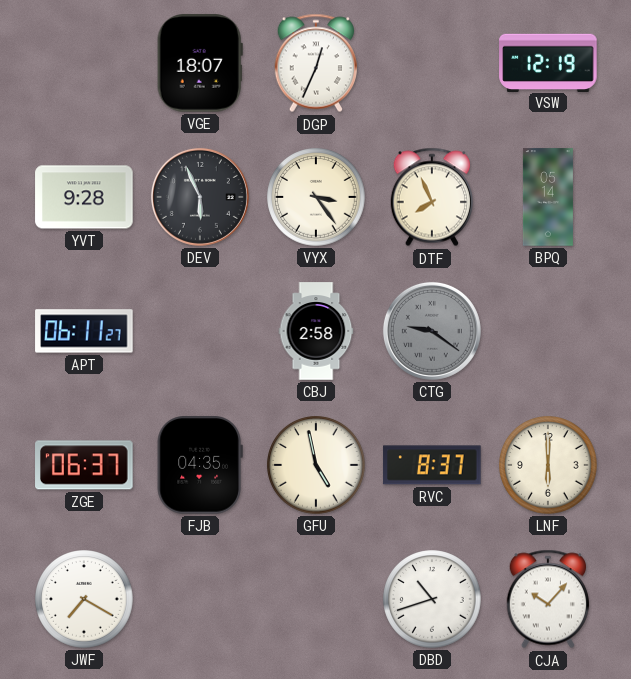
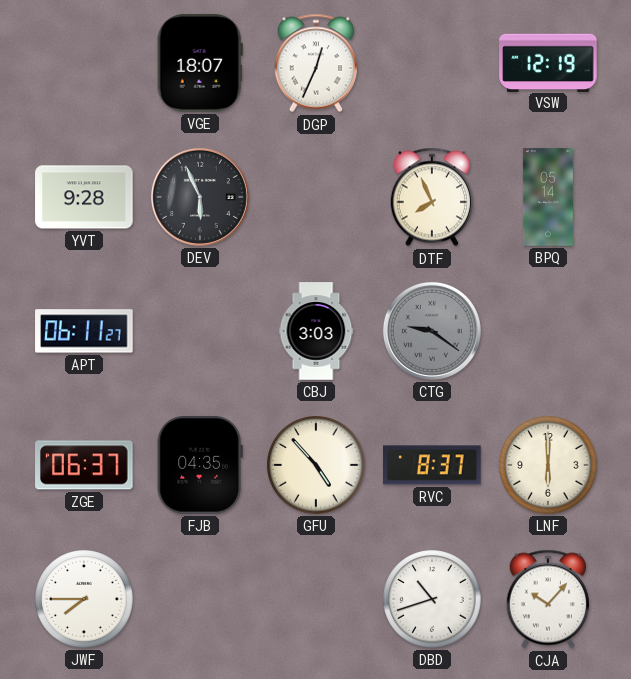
VYX: 3:24 -> none (316, 197)
CBJ: 2:58 -> 3:03 (316, 331)
GFU: 4:58 -> 4:53 (316, 465)
JWF: 7:20 -> 7:45 (84, 599)
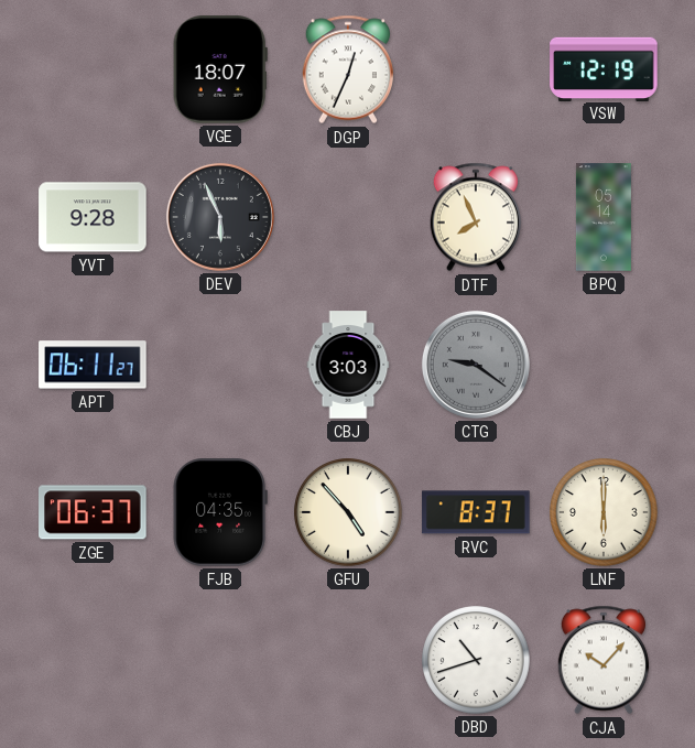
JWF: 7:45 -> none (84, 599)
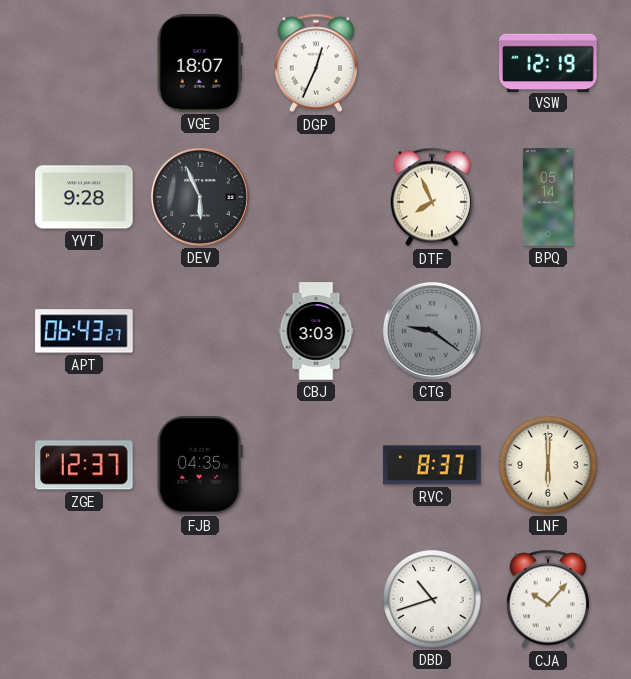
APT: 06:11 -> 06:43 (84, 331)
ZGE: 06:37 -> 12:37 (84, 465)
GFU: 4:53 -> none (348, 512)
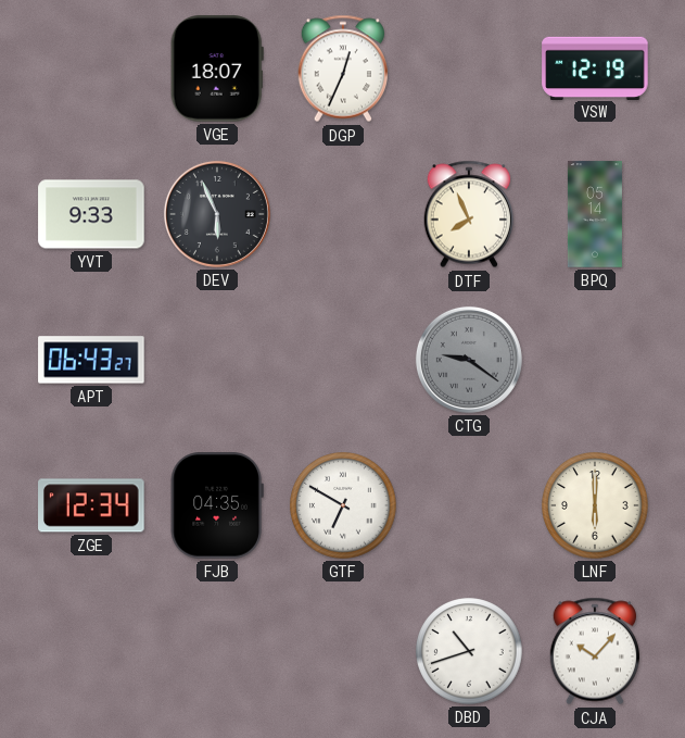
YVT: 9:28 -> 9:33 (91, 214)
CBJ: 3:03 -> none (316, 331)
ZGE: 12:37 -> 12:34 (91, 505)
GTF: none -> 6:50 (343, 505)
RVC: 8:37 -> none (432, 465)
